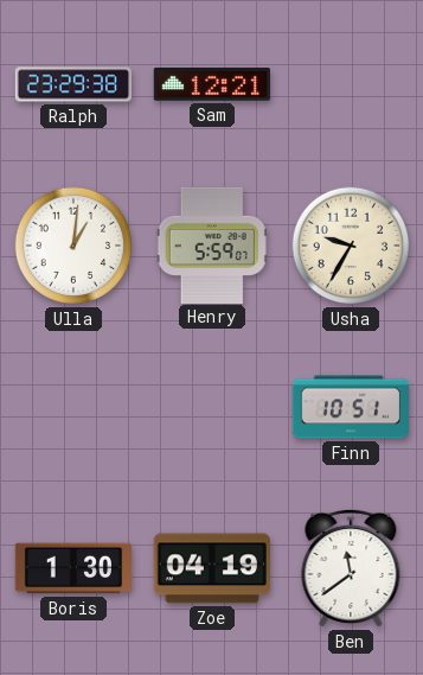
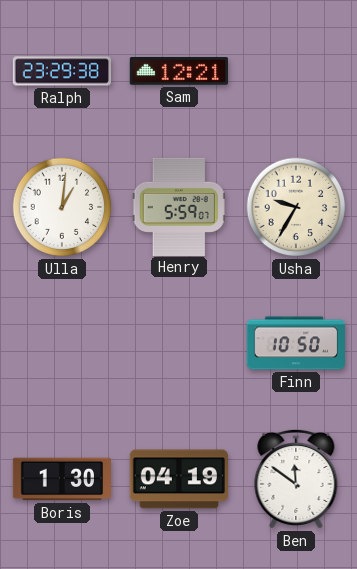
Finn: 10:51 -> 10:50 (296, 343)
Ben: 11:39 -> 11:51 (296, 479)
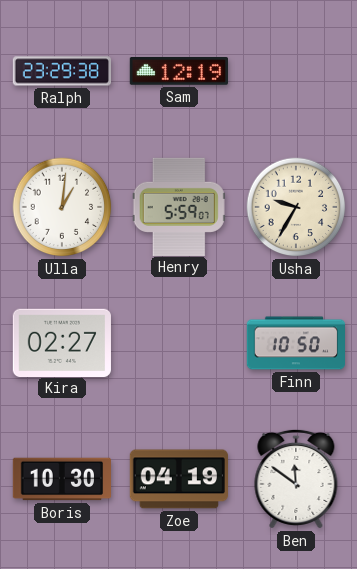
Sam: 12:21 -> 12:19 (178, 71)
Kira: none -> 02:27 (62, 342)
Boris: 1:30 -> 10:30 (61, 479)
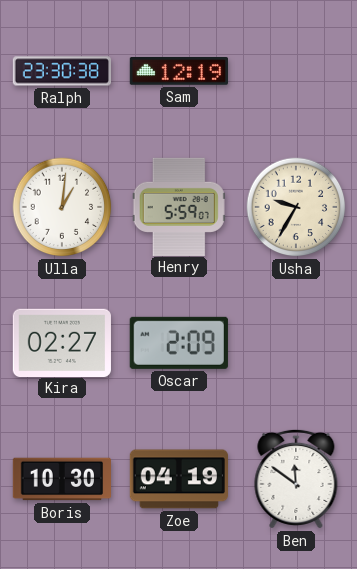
Ralph: 23:29 -> 23:30 (61, 71)
Oscar: none -> 2:09 (179, 343)
Finn: 10:50 -> none (296, 343)
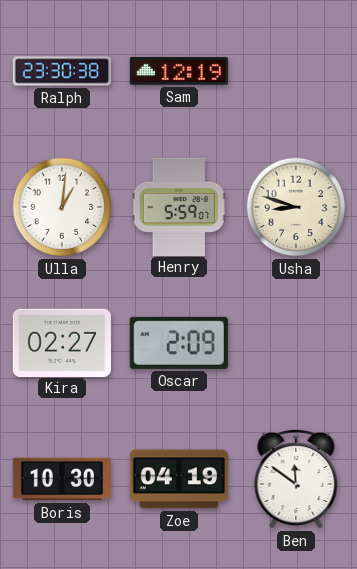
Usha: 9:35 -> 8:48 (296, 207)
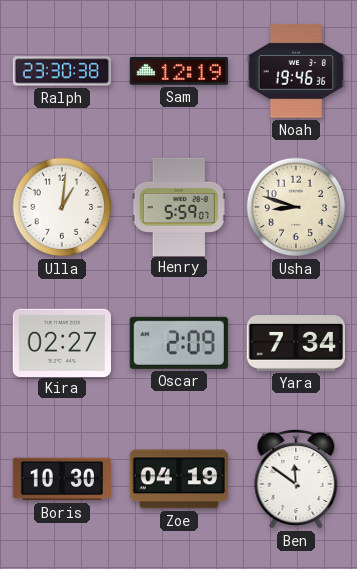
Noah: none -> 19:46 (295, 71)
Yara: none -> 7:34 (295, 344)
